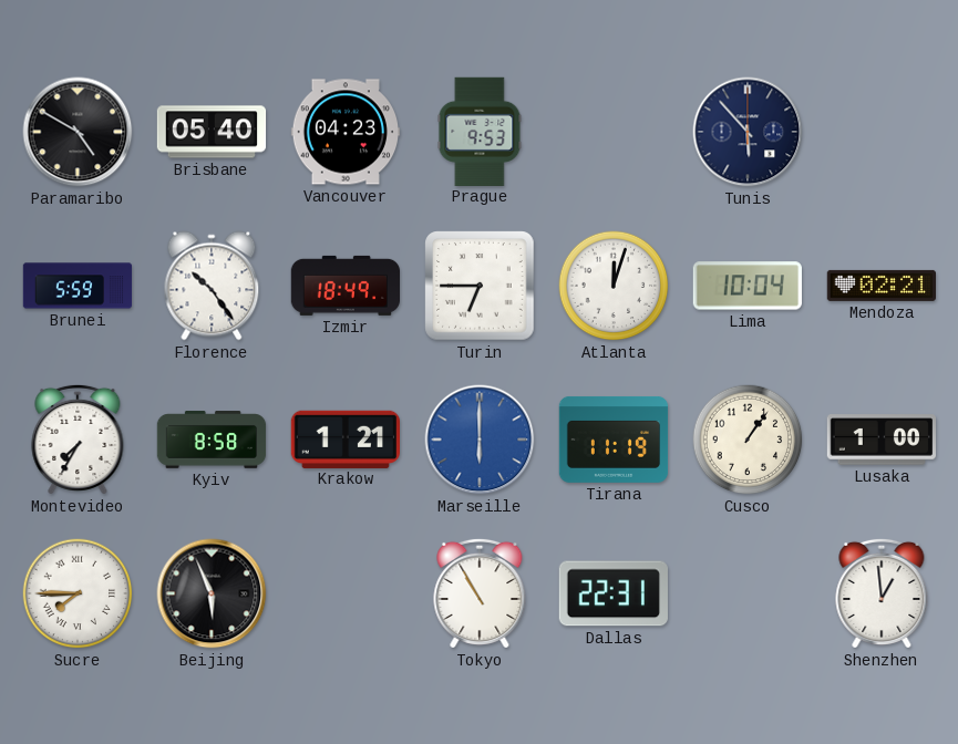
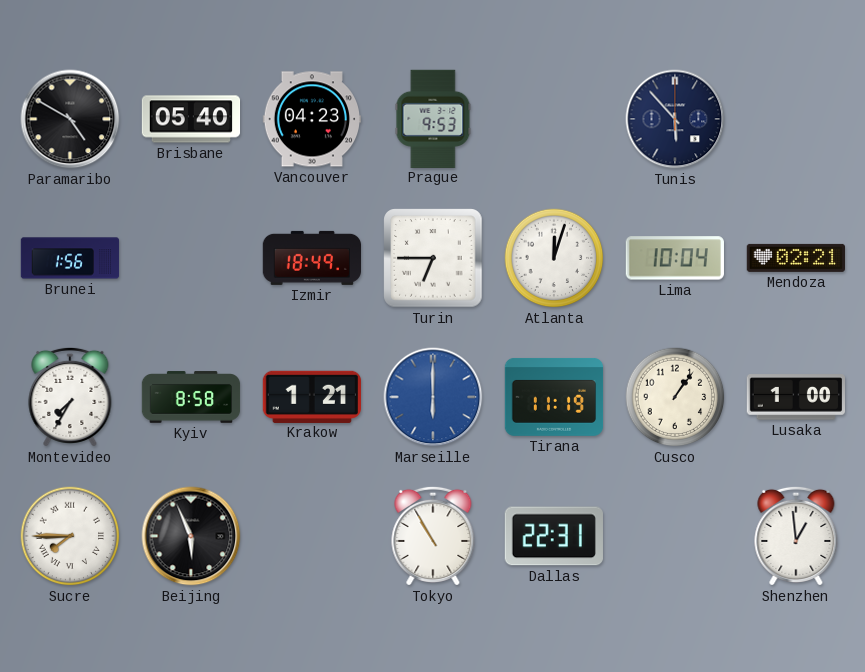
Brunei: 5:59 -> 1:56 (70, 258)
Florence: 10:24 -> none (212, 286)
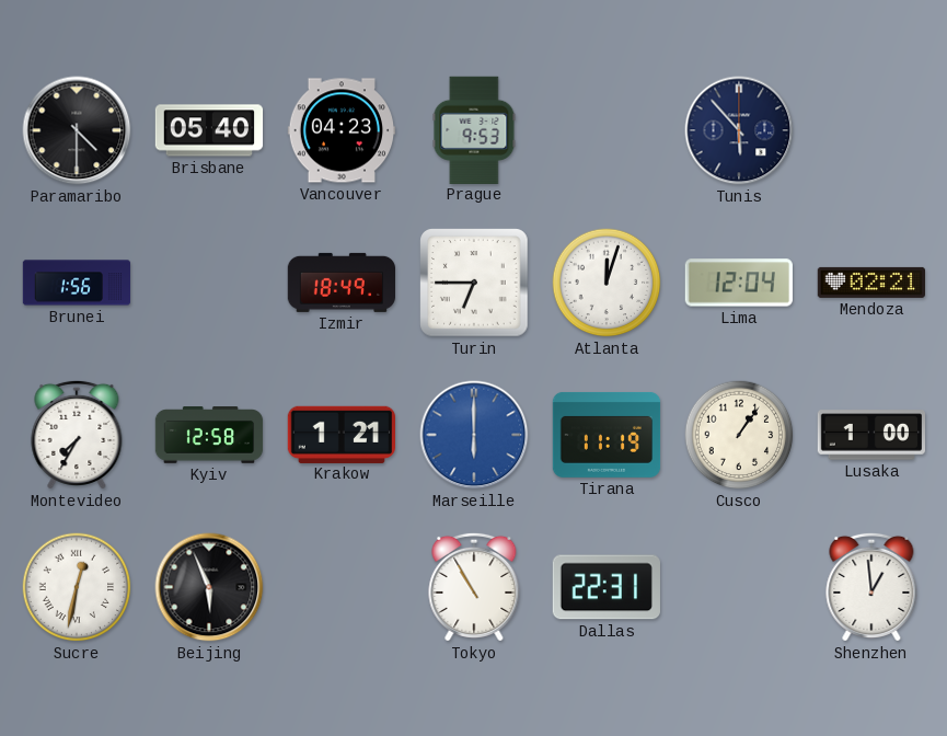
Paramaribo: 4:50 -> 4:30 (77, 130)
Lima: 10:04 -> 12:04 (739, 283)
Kyiv: 8:58 -> 12:58 (209, 435)
Sucre: 7:45 -> 12:32 (77, 587)
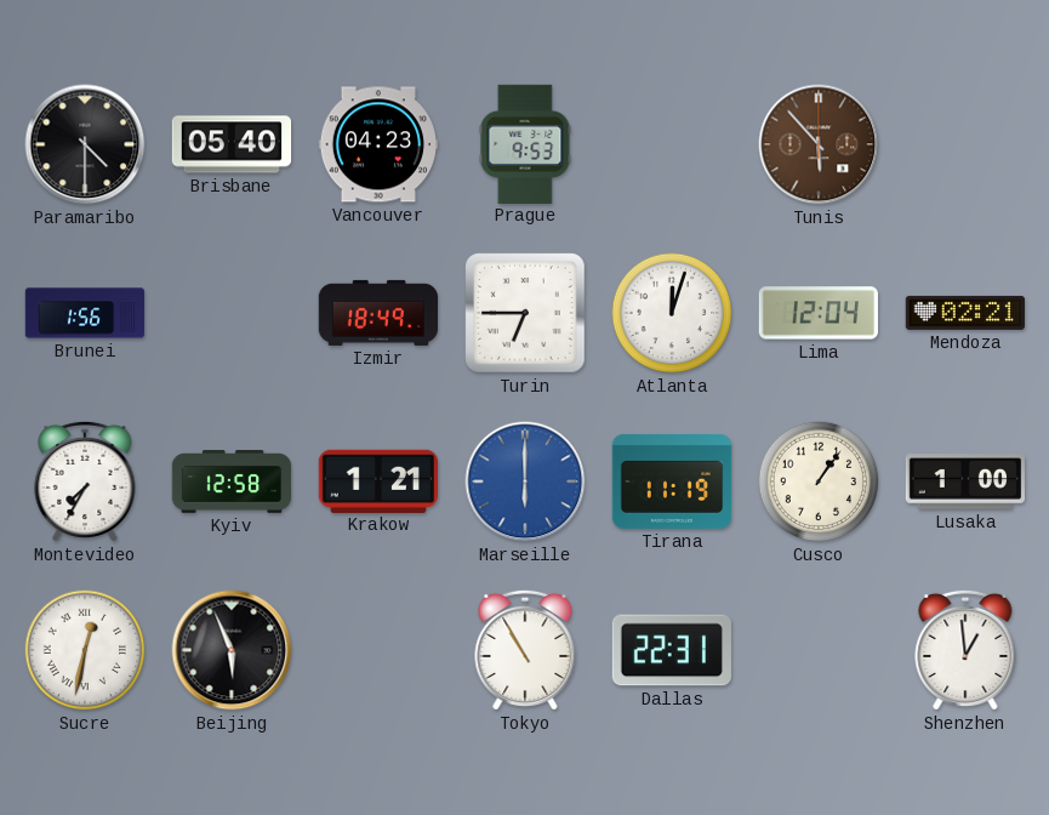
Tunis dial: navy -> brown (819, 144)
